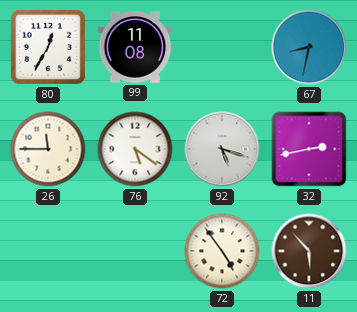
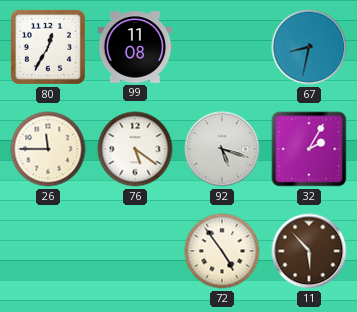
32: 2:43 -> 2:05 (309, 149)
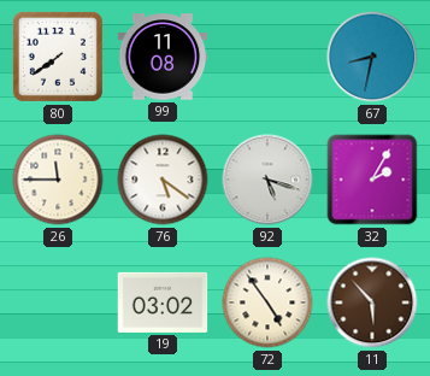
80: 12:35 -> 7:39 (58, 57)
19: none -> 03:02 (163, 302)
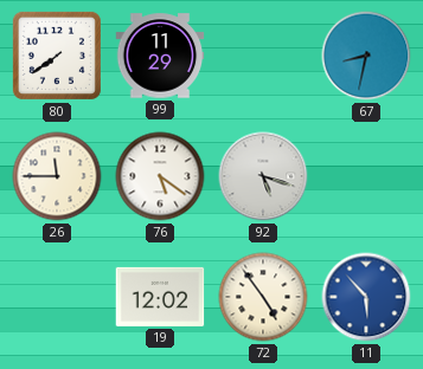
99: 11:08 -> 11:29 (160, 56)
32: 2:05 -> none (372, 180)
19: 03:02 -> 12:02 (160, 297)
11 dial: brown -> blue (366, 297)
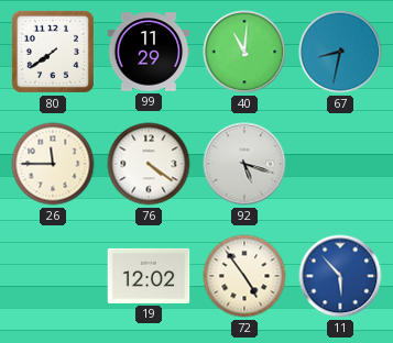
40: none -> 11:01 (244, 52)
76: 5:21 -> 4:21 (149, 164)
